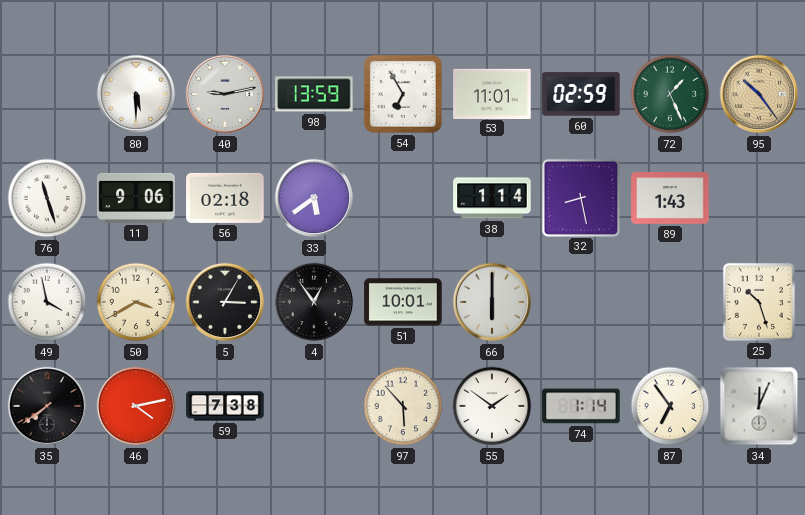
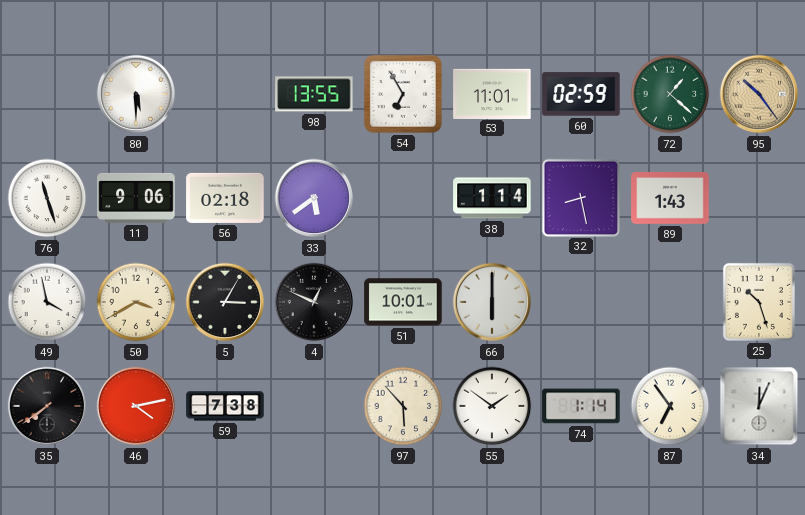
40: 9:13 -> none (225, 94)
98: 13:59 -> 13:55 (314, 94)
72: 1:26 -> 1:22 (670, 94)
4: 12:54 -> 12:49 (314, 302)
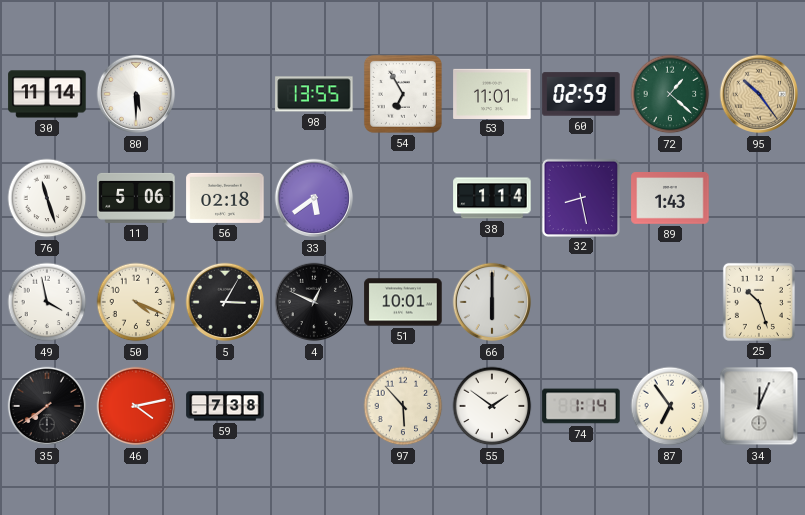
30: none -> 11:14 (47, 94)
11: 9:06 -> 5:06 (136, 198)
50: 3:40 -> 4:19 (136, 302)
